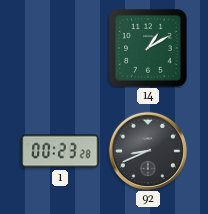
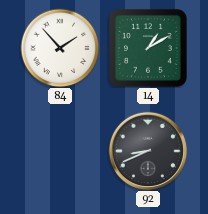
84: none -> 1:53 (60, 48)
1: 00:23 -> none (60, 151)
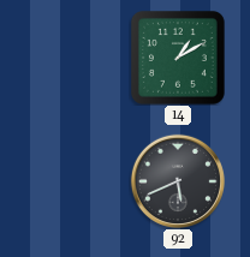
84: 1:53 -> none (60, 48)
92: 8:41 -> 5:41 (177, 180)
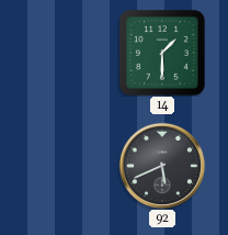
14: 1:10 -> 1:30 (162, 53)
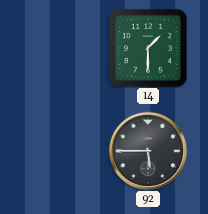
92: 5:41 -> 5:45 (147, 150)
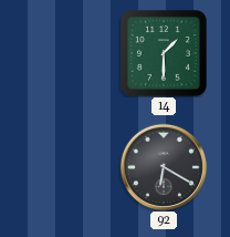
92: 5:45 -> 6:20 (163, 166)
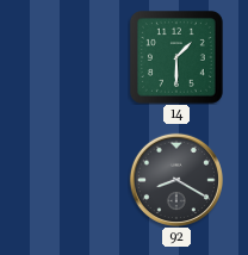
92: 6:20 -> 8:20 (175, 179)
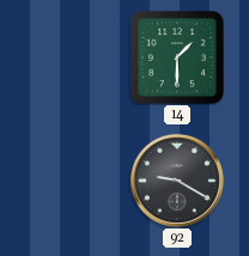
92: 8:20 -> 9:20 (176, 179)
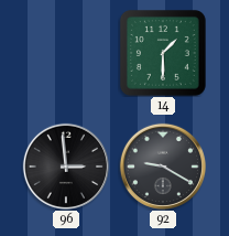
96: none -> 2:59 (65, 165)
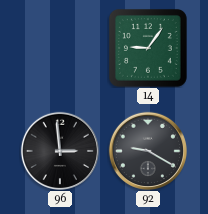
14: 1:30 -> 9:06 (148, 48)
